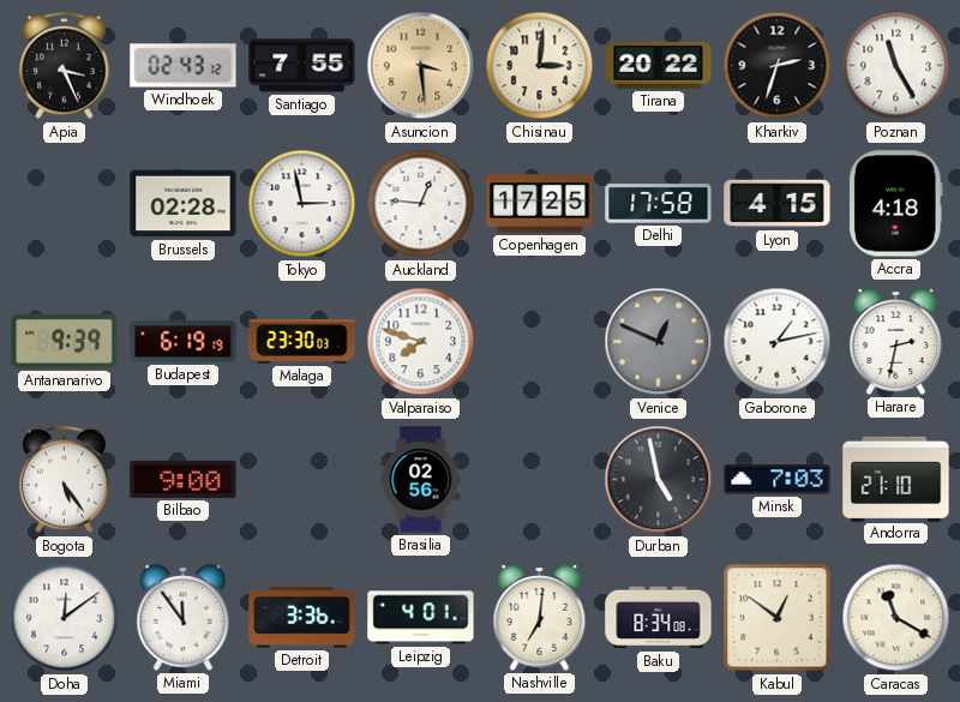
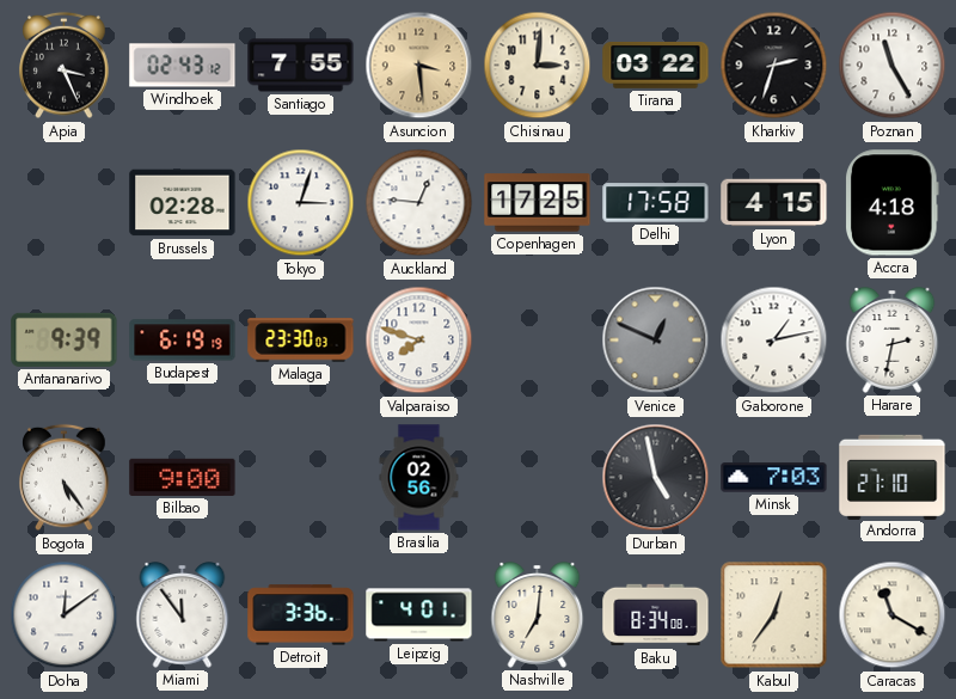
Tirana: 20:22 -> 03:22 (656, 65)
Tokyo: 2:58 -> 3:03 (301, 203)
Kabul: 12:51 -> 12:36 (774, 615)
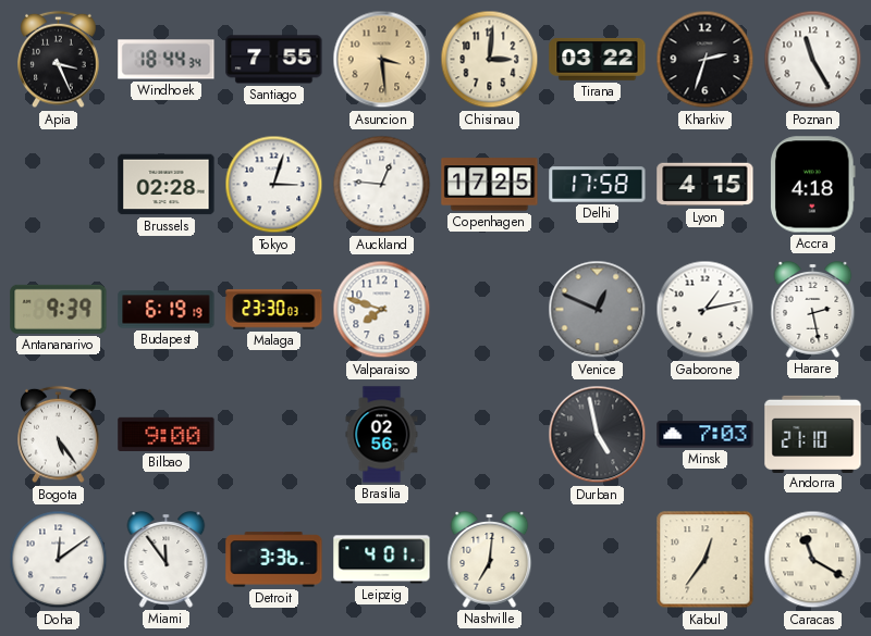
Windhoek: 02:43 -> 18:44 (167, 60)
Harare: 2:32 -> 2:28 (813, 310)
Baku: 8:34 -> none (656, 615)
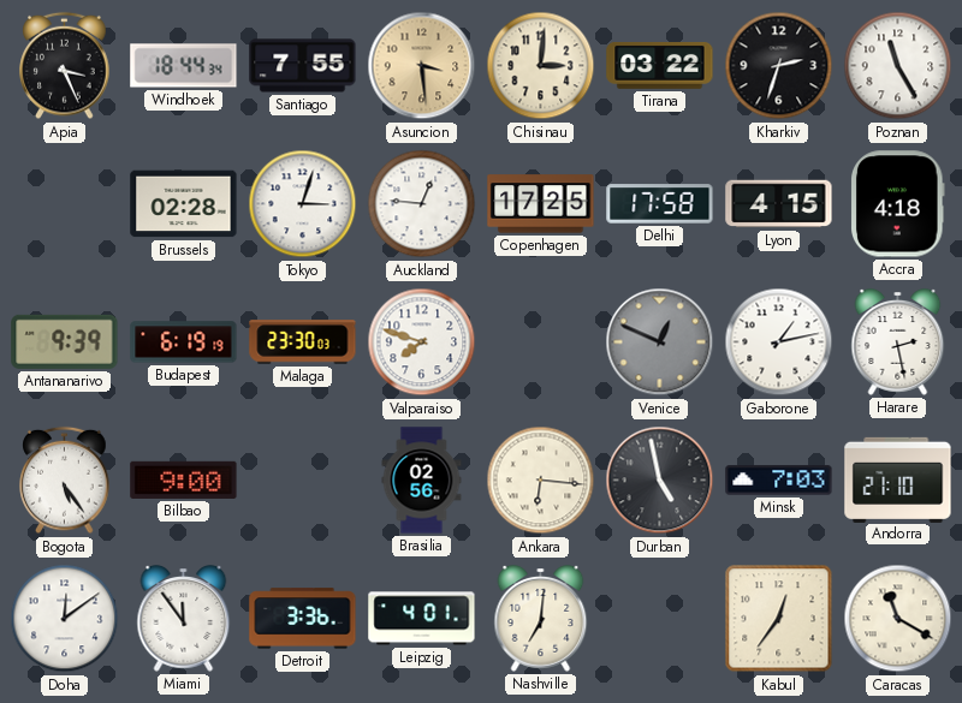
Ankara: none -> 6:16 (541, 481)
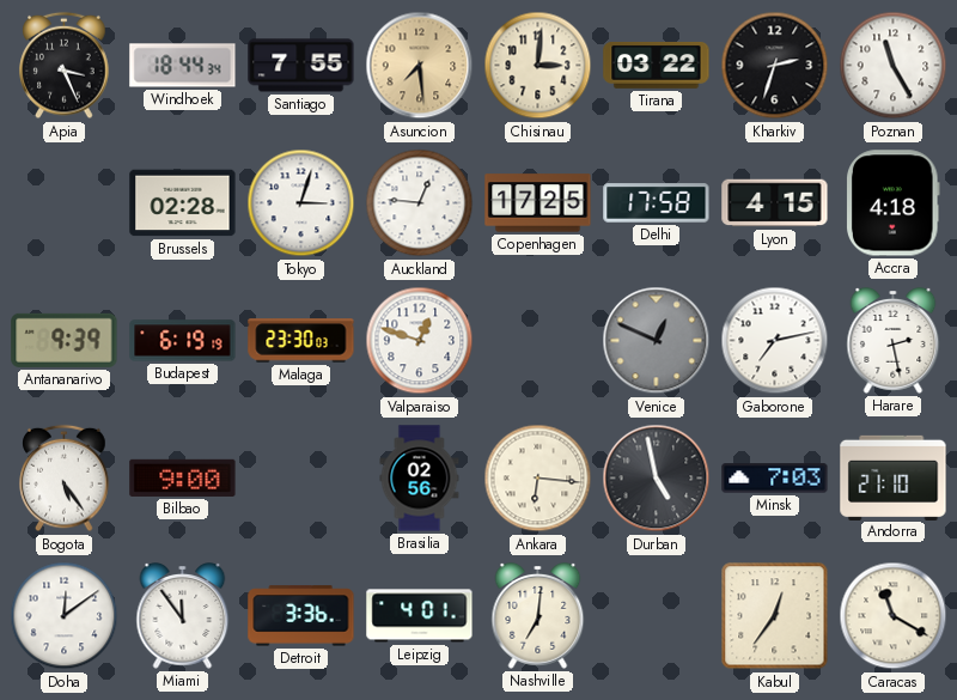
Asuncion: 3:29 -> 7:29 (420, 66)
Valparaiso: 7:48 -> 12:48 (420, 341)
Gaborone: 1:13 -> 7:13 (775, 341)
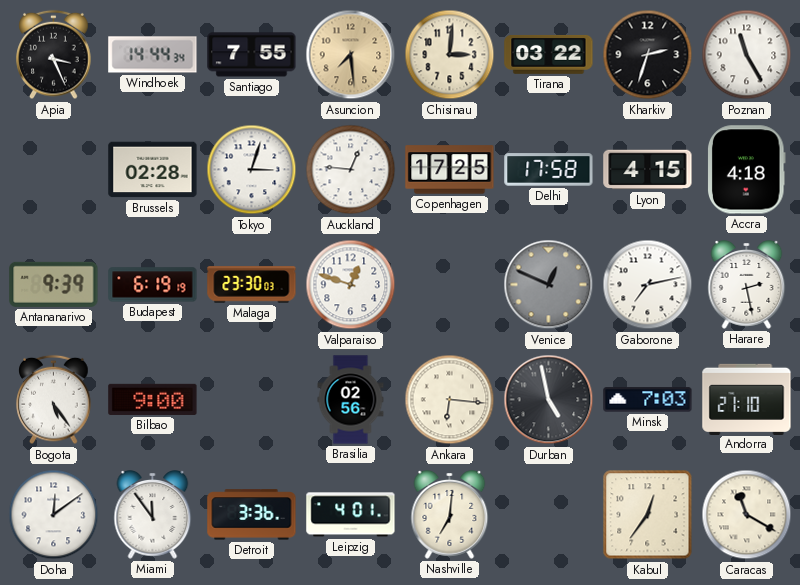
Windhoek: 18:44 -> 14:44 (153, 55)
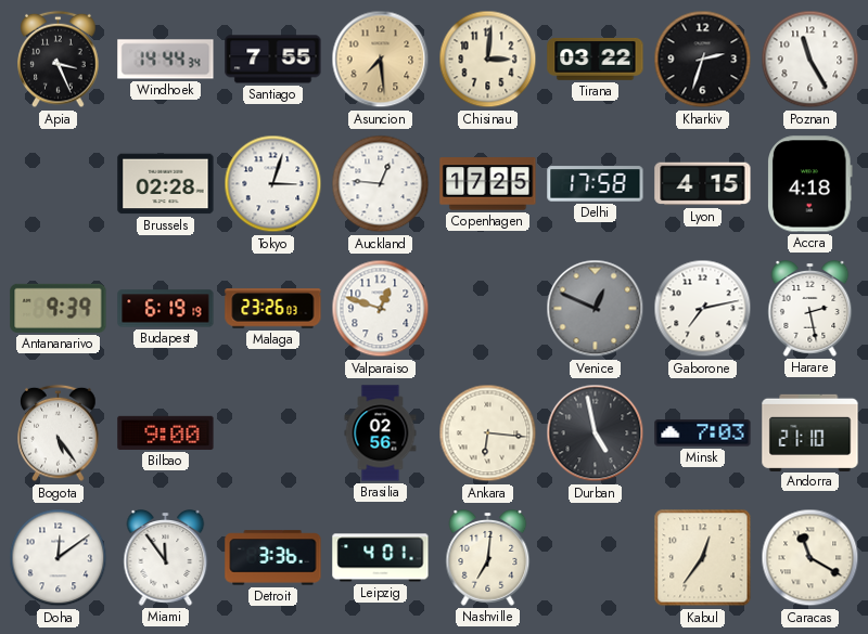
Malaga: 23:30 -> 23:26 (273, 309)
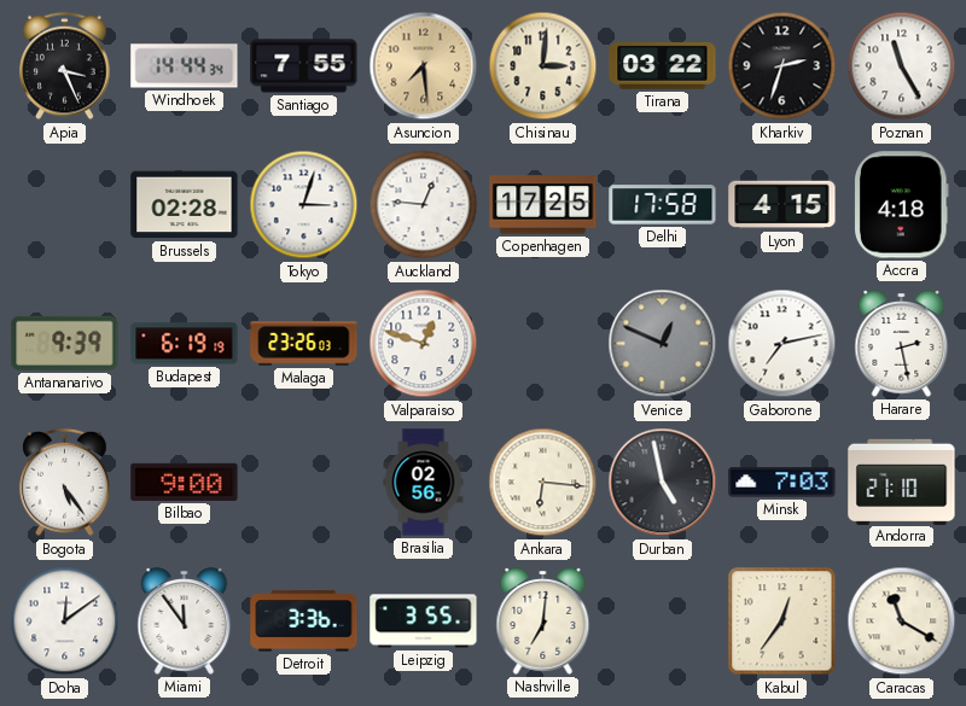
Leipzig: 4:01 -> 3:55 (424, 622)
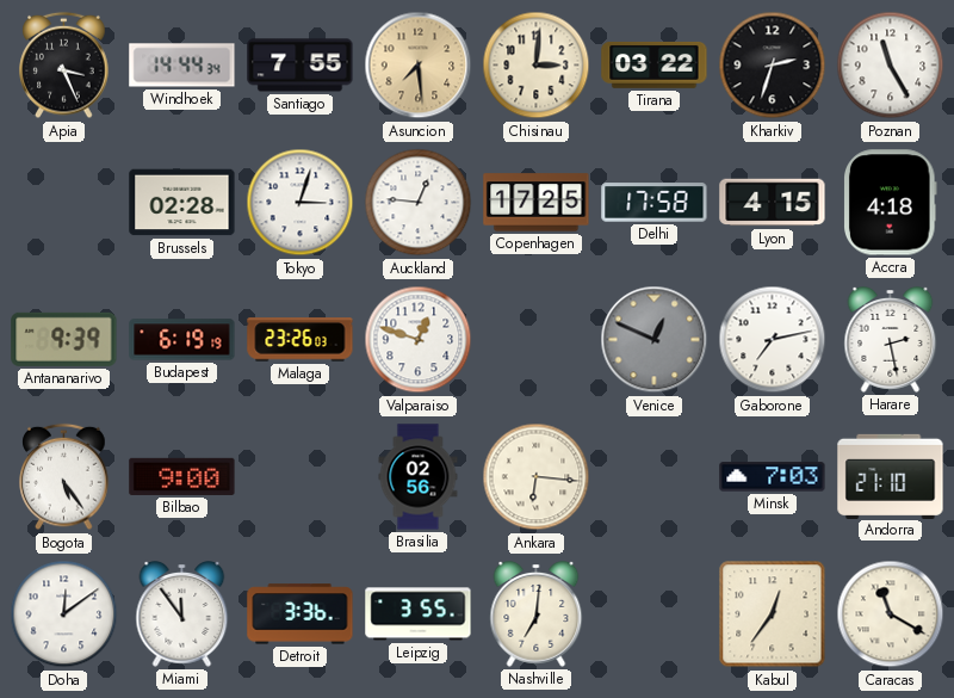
Durban: 4:58 -> none (663, 483)
